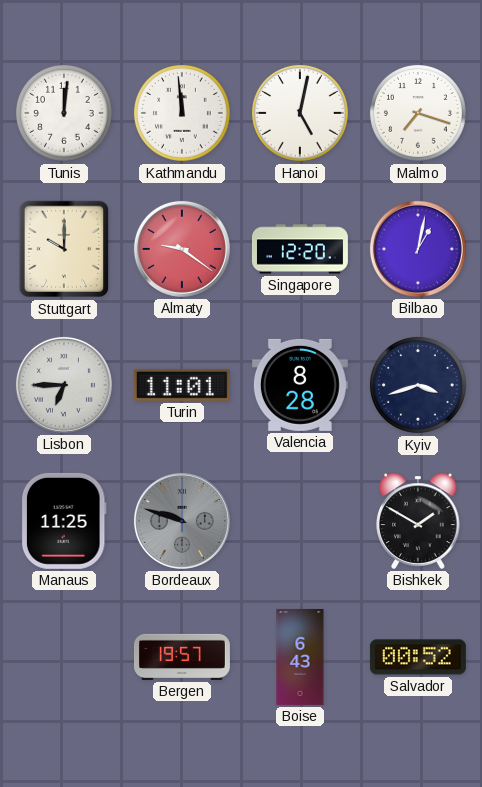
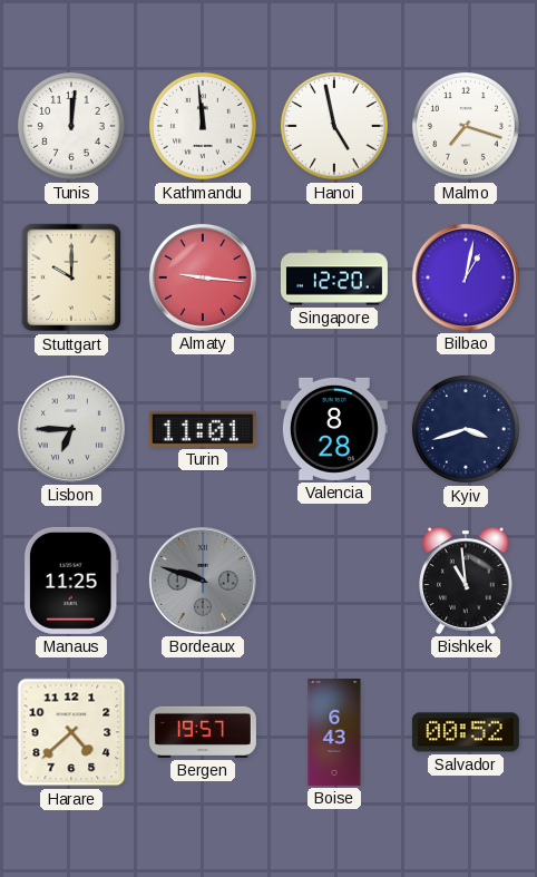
Hanoi: 5:02 -> 4:58 (334, 126)
Almaty: 9:21 -> 9:16 (203, 277)
Bishkek: 1:50 -> 10:59 (466, 581)
Harare: none -> 4:38 (71, 732)
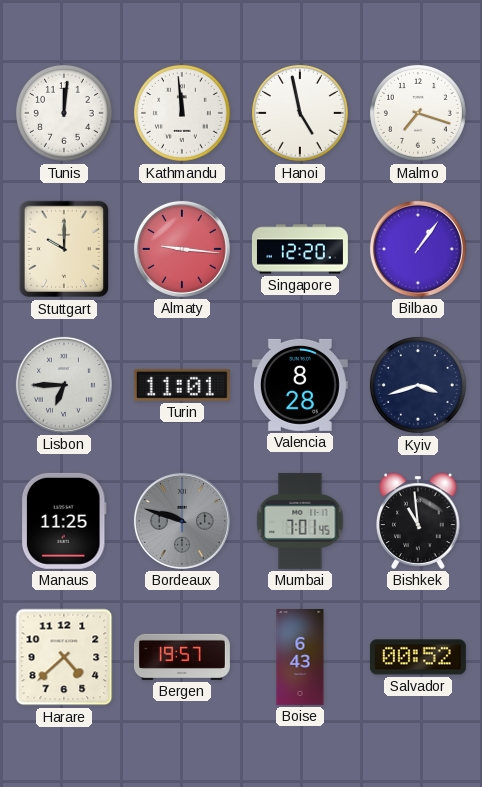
Bilbao: 1:02 -> 1:06 (418, 249)
Mumbai: none -> 7:01 (300, 521)
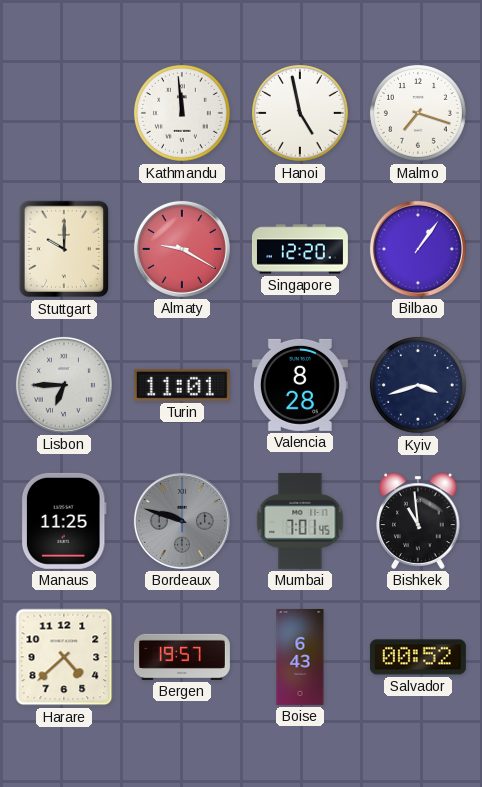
Tunis: 12:01 -> none (64, 113)
Almaty: 9:16 -> 9:20 (182, 249)
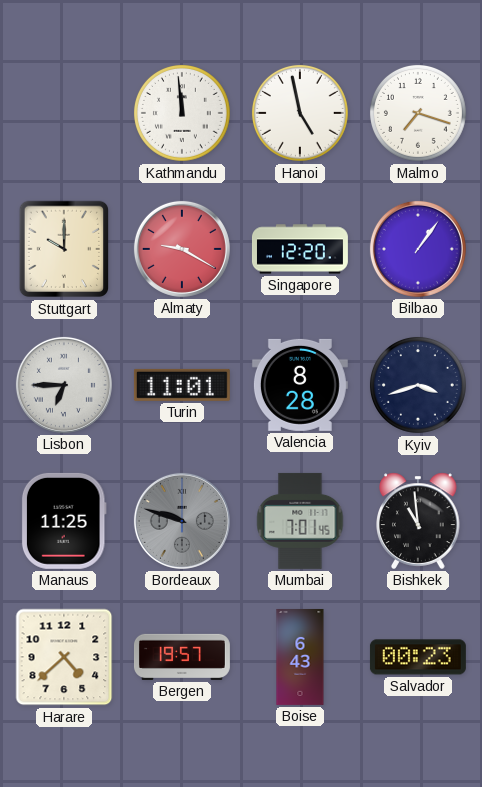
Salvador: 00:52 -> 00:23 (418, 657)
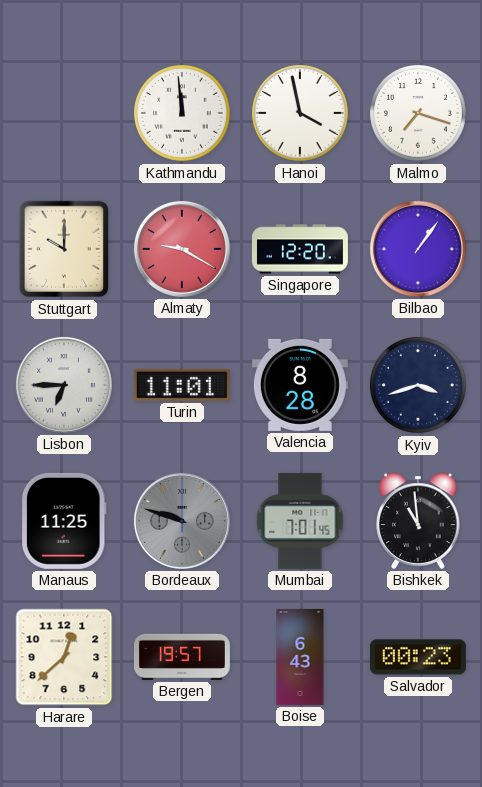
Hanoi: 4:58 -> 3:58 (300, 113)
Harare: 4:38 -> 12:38 (64, 657)
